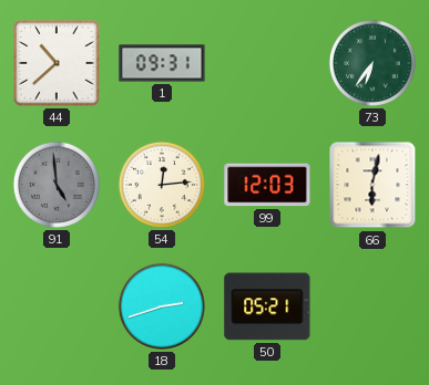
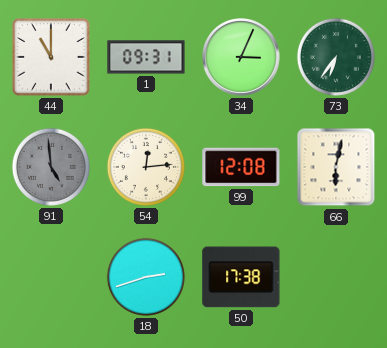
44: 10:38 -> 11:00 (51, 57)
34: none -> 3:04 (242, 58)
99: 12:03 -> 12:08 (241, 167)
50: 05:21 -> 17:38 (241, 277)
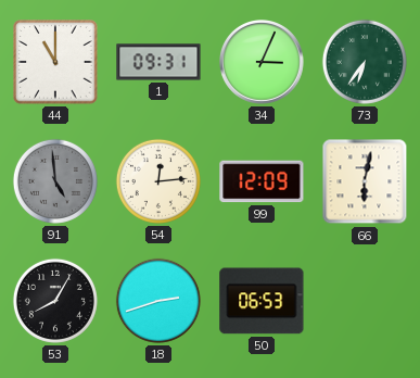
99: 12:08 -> 12:09 (262, 181)
53: none -> 8:05 (55, 301)
50: 17:38 -> 06:53 (262, 301)
